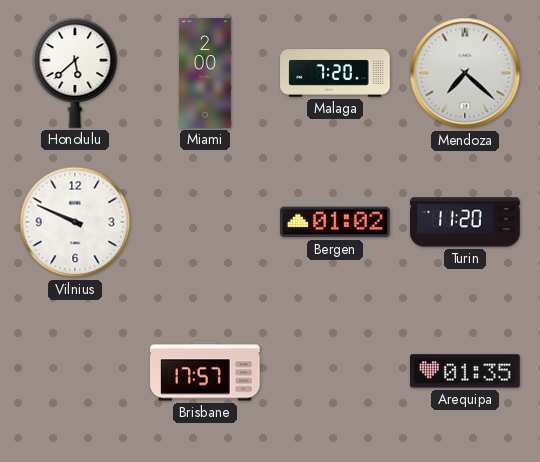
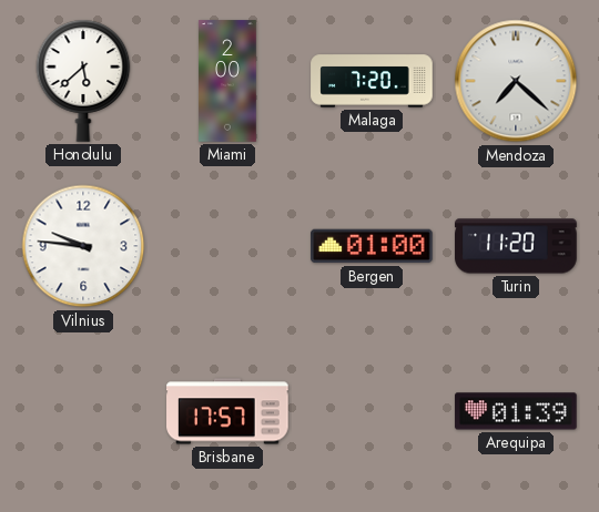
Vilnius: 9:49 -> 9:46 (83, 246)
Bergen: 01:02 -> 01:00 (372, 246)
Arequipa: 01:35 -> 01:39 (516, 411)
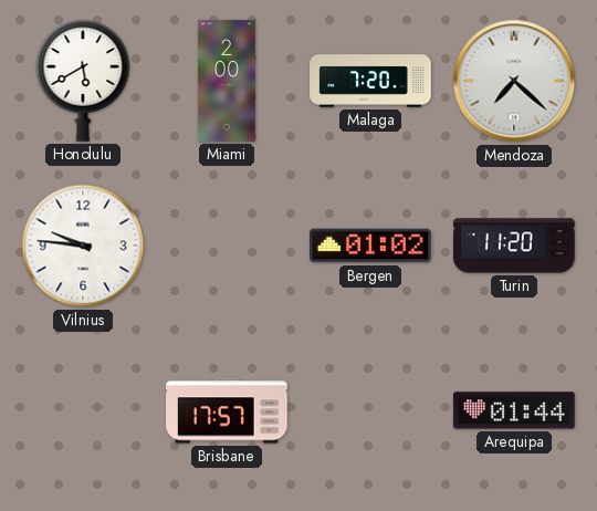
Honolulu: 5:38 -> 5:40 (83, 81)
Bergen: 01:00 -> 01:02 (370, 246)
Arequipa: 01:39 -> 01:44 (514, 410)
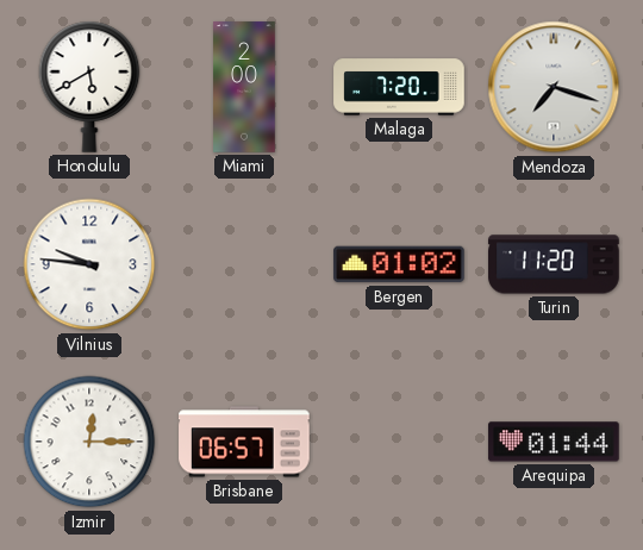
Mendoza: 7:22 -> 7:18 (554, 87)
Izmir: none -> 12:15 (89, 442)
Brisbane: 17:57 -> 06:57 (244, 442)
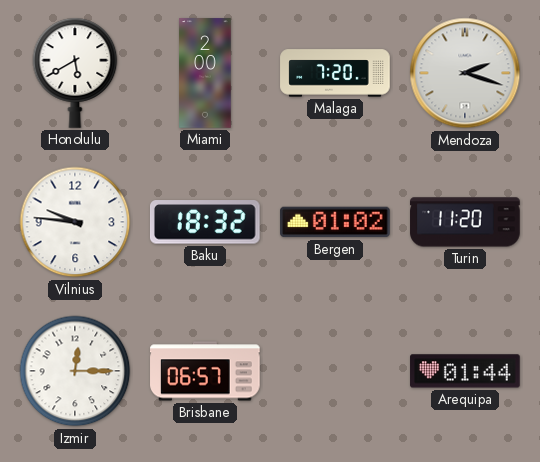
Mendoza: 7:18 -> 2:18 (465, 73)
Baku: none -> 18:32 (205, 222)
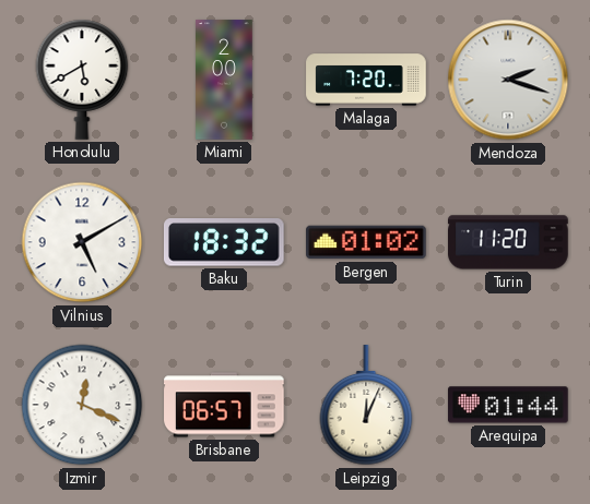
Vilnius: 9:46 -> 5:10 (82, 242)
Izmir: 12:15 -> 12:19 (82, 405)
Leipzig: none -> 12:04 (366, 406)
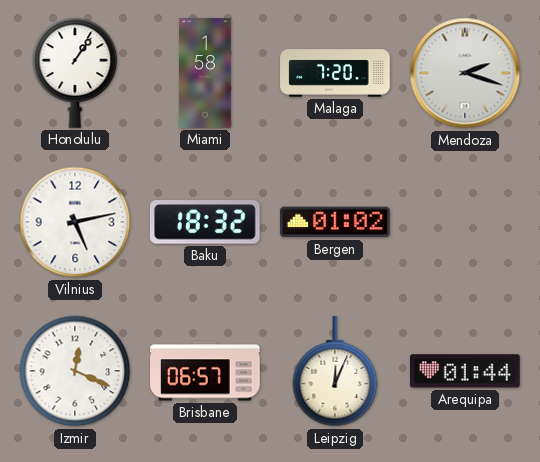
Honolulu: 5:40 -> 1:06 (75, 73)
Miami: 2:00 -> 1:58 (205, 73)
Vilnius: 5:10 -> 5:13 (75, 222)
Turin: 11:20 -> none (508, 242)
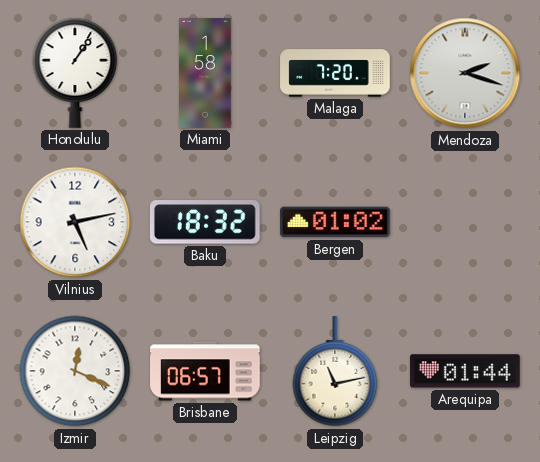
Leipzig: 12:04 -> 11:13 (335, 372)
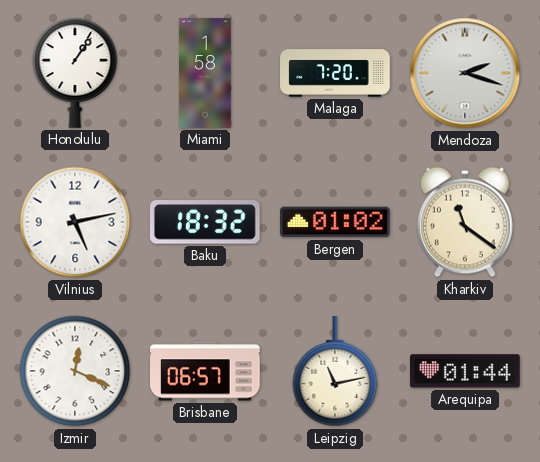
Kharkiv: none -> 11:21 (465, 222)
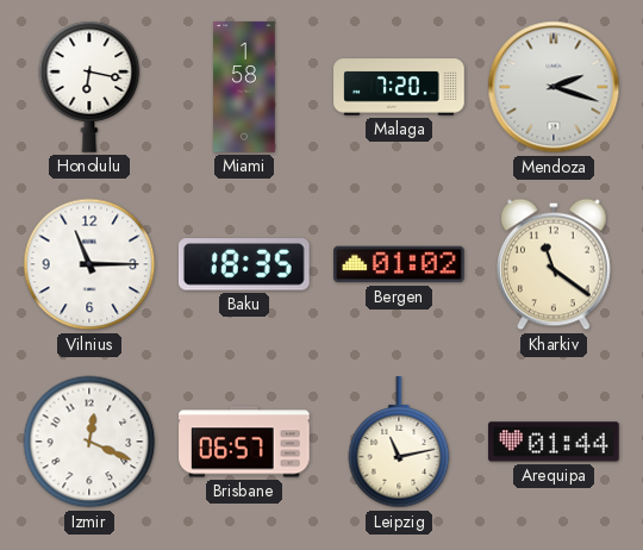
Honolulu: 1:06 -> 6:17 (89, 87)
Vilnius: 5:13 -> 11:15 (89, 264)
Baku: 18:32 -> 18:35 (244, 264)
